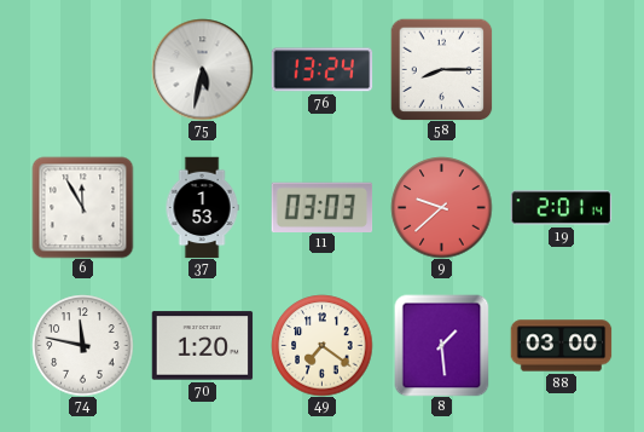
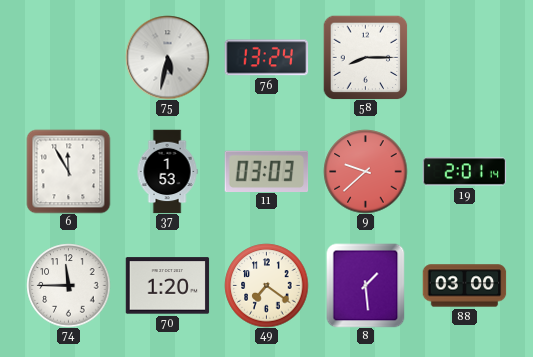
74: 11:47 -> 11:45 (68, 285)
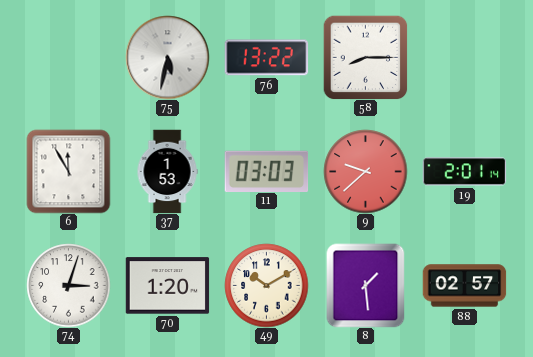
76: 13:24 -> 13:22 (266, 58)
74: 11:45 -> 3:03 (68, 285)
49: 7:21 -> 10:10 (266, 285)
88: 03:00 -> 02:57 (464, 286)
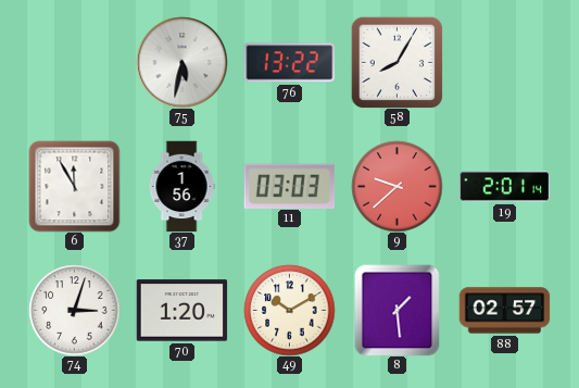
58: 8:15 -> 8:05 (397, 62)
37: 1:53 -> 1:56 (181, 186)
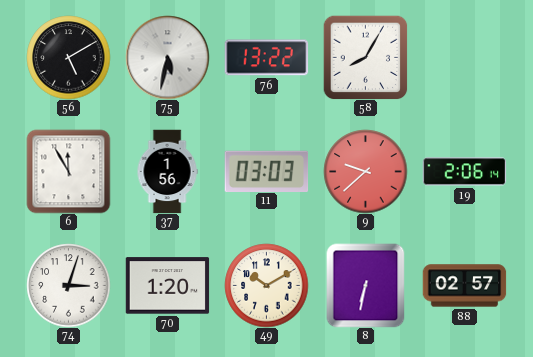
56: none -> 5:10 (68, 57)
19: 2:01 -> 2:06 (464, 172)
8: 1:29 -> 6:32 (366, 285)
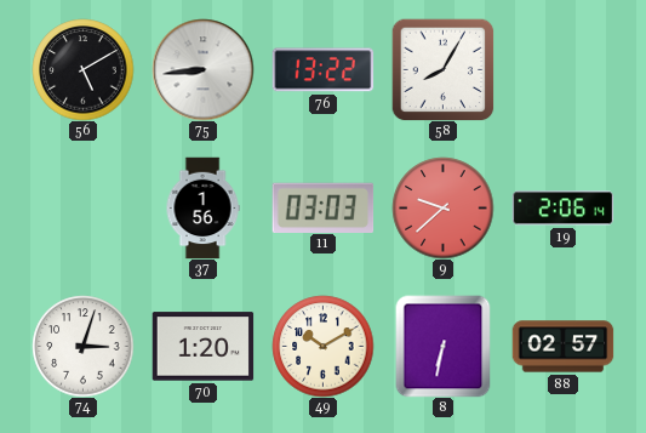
75: 5:32 -> 8:44 (202, 69)
6: 11:55 -> none (68, 171)
